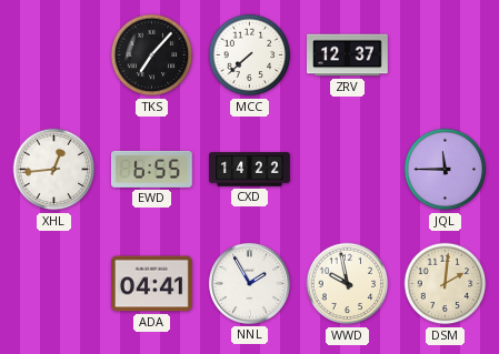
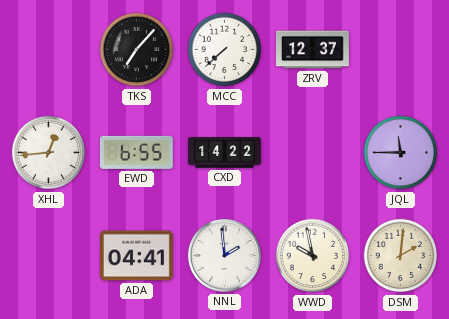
NNL: 1:55 -> 1:59 (224, 255)
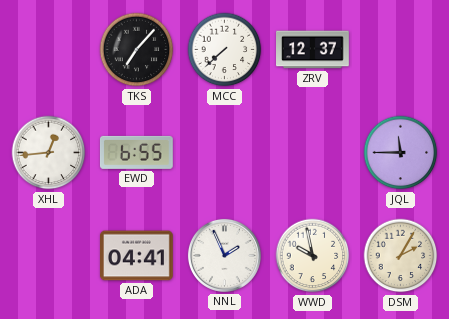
CXD: 14:22 -> none (225, 153)
NNL: 1:59 -> 1:56 (224, 255)
DSM: 2:01 -> 2:05 (401, 256)
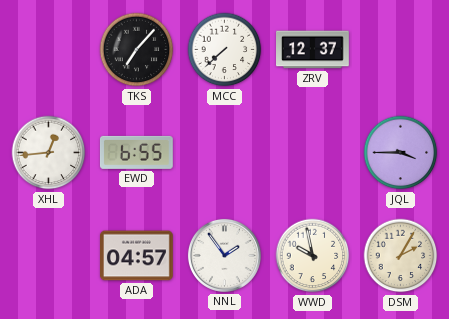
JQL: 11:45 -> 3:45 (401, 153)
ADA: 04:41 -> 04:57 (137, 256)
NNL: 1:56 -> 1:54 (224, 255)
